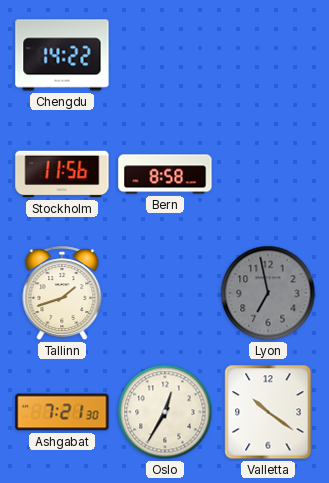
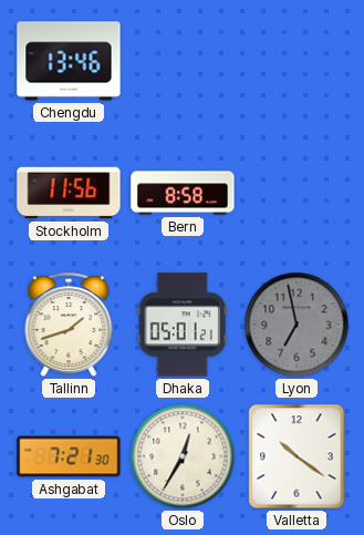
Chengdu: 14:22 -> 13:46 (69, 61)
Dhaka: none -> 05:01 (183, 325)
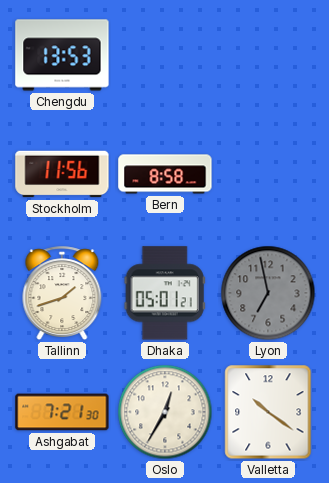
Chengdu: 13:46 -> 13:53 (62, 55)
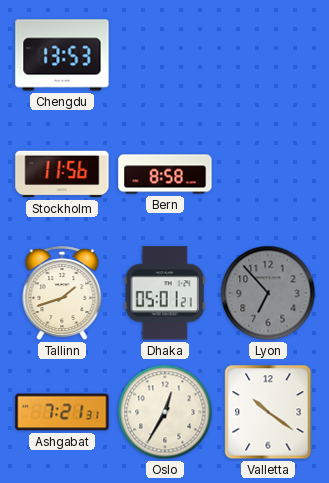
Lyon: 6:58 -> 6:53 (268, 293)
Ashgabat: 7:21:30 -> 7:21:31 (62, 412)
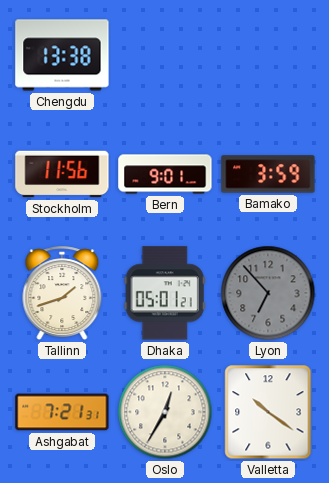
Chengdu: 13:53 -> 13:38 (62, 55)
Bern: 8:58 -> 9:01 (165, 174)
Bamako: none -> 3:59 (268, 174)
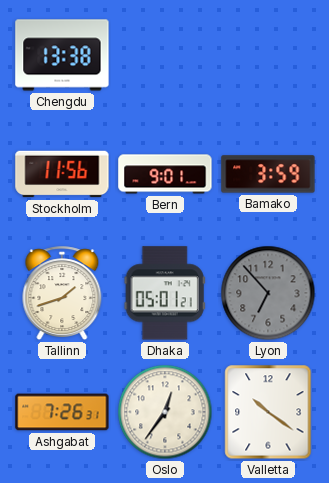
Ashgabat: 7:21 -> 7:26 (62, 412)
Oslo: 12:35 -> 12:36 (165, 412)
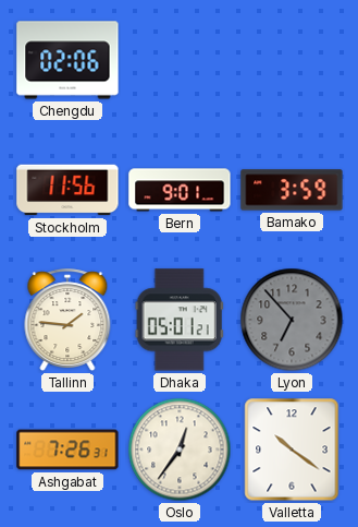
Chengdu: 13:38 -> 02:06 (67, 60)
Tallinn: 1:42 -> 1:46 (67, 321)
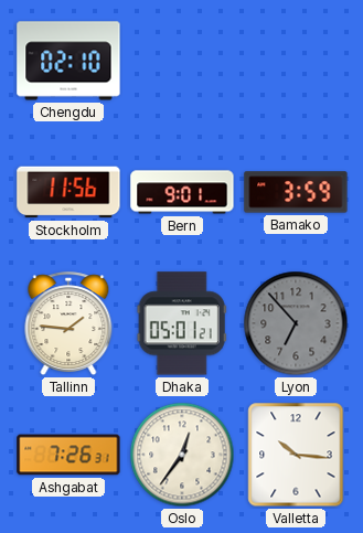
Chengdu: 02:06 -> 02:10 (68, 61)
Valletta: 10:21 -> 10:16 (296, 455)
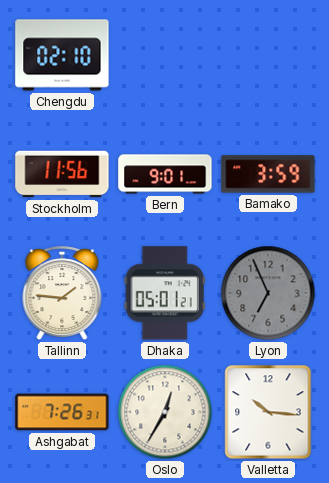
Lyon: 6:53 -> 6:56 (268, 293)
Oslo: 12:36 -> 12:35 (165, 412)
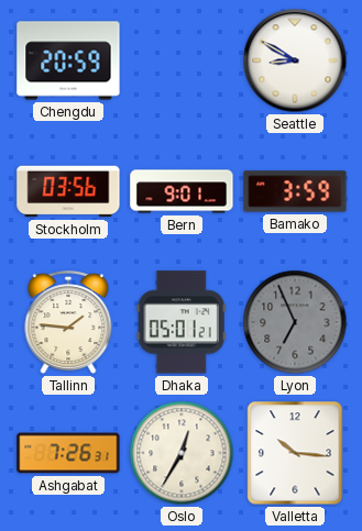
Chengdu: 02:10 -> 20:59 (68, 60)
Seattle: none -> 8:50 (295, 60)
Stockholm: 11:56 -> 03:56 (68, 191)
